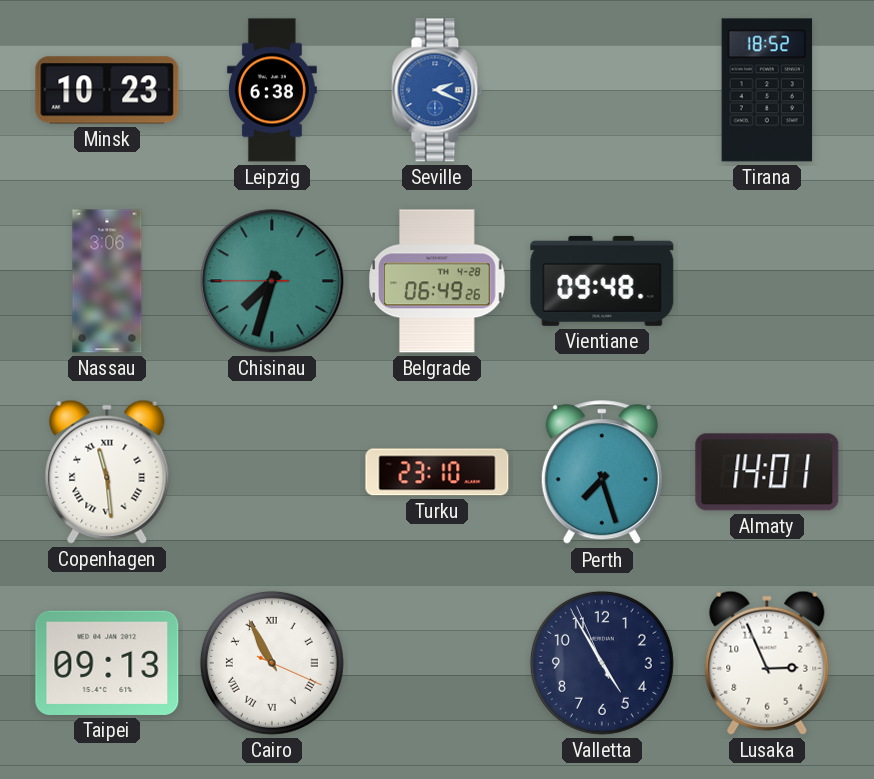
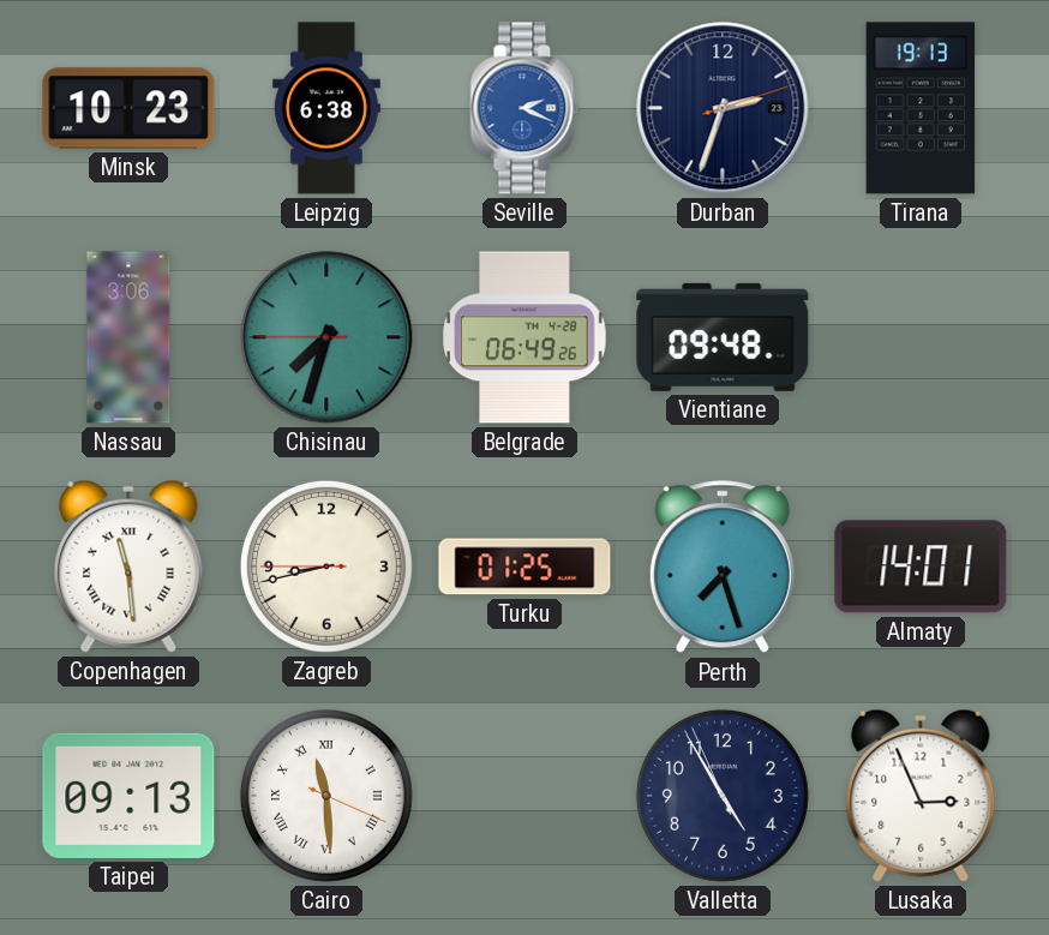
Durban: none -> 2:33 (723, 108)
Tirana: 18:52 -> 19:13 (921, 108)
Zagreb: none -> 8:42 (326, 567)
Turku: 23:10 -> 01:25 (524, 567)
Cairo: 10:55 -> 11:29 (326, 796)
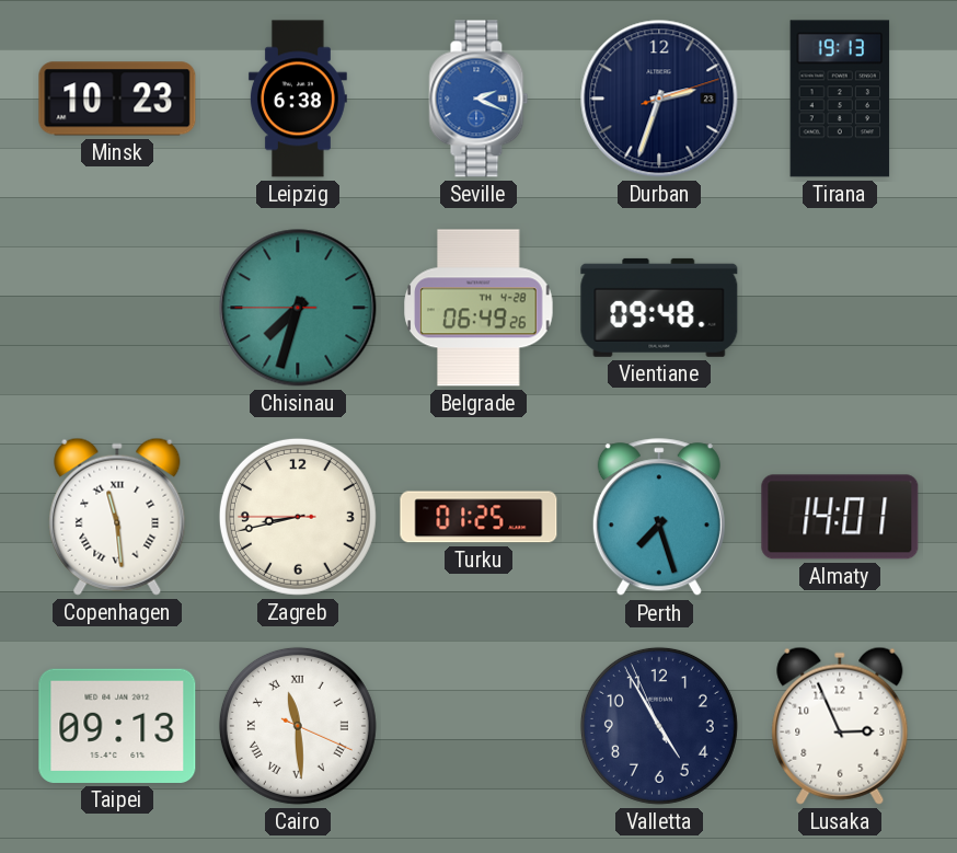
Nassau: 3:06 -> none (128, 337)
